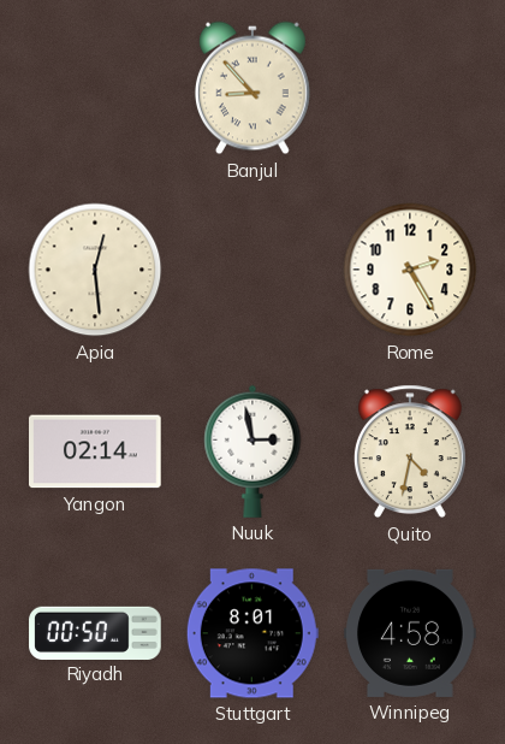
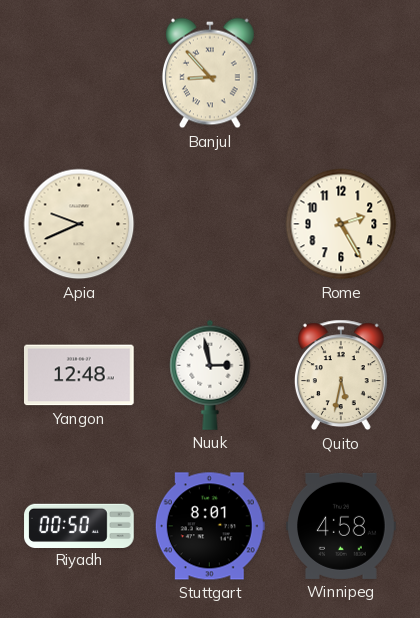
Apia: 12:29 -> 9:41 (79, 224)
Yangon: 02:14 -> 12:48 (80, 375)
Quito: 4:32 -> 5:32 (341, 375)
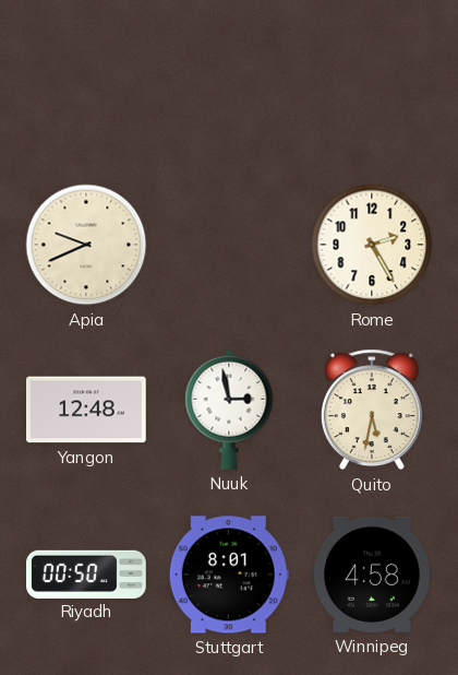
Banjul: 8:53 -> none (210, 73)
